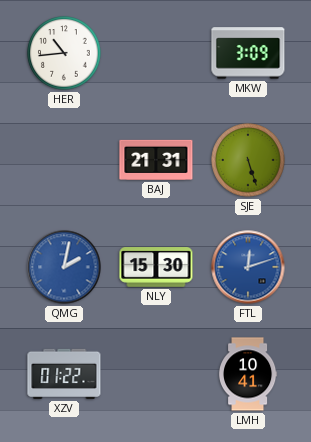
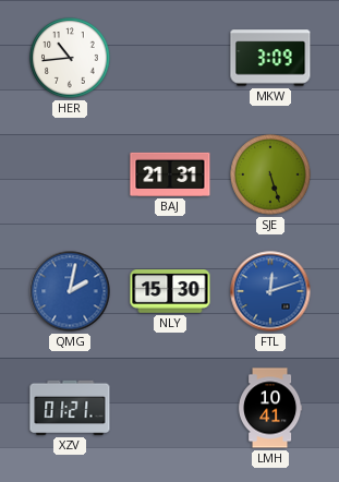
XZV: 01:22 -> 01:21 (70, 408)
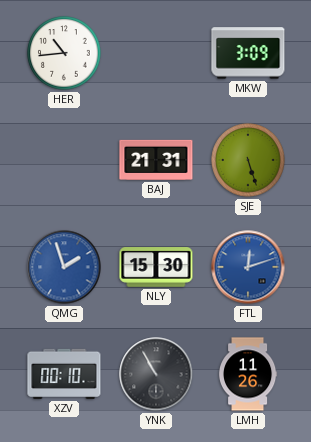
QMG: 2:02 -> 1:57 (64, 267)
XZV: 01:21 -> 00:10 (64, 374)
YNK: none -> 10:55 (156, 374)
LMH: 10:41 -> 11:26 (248, 374)
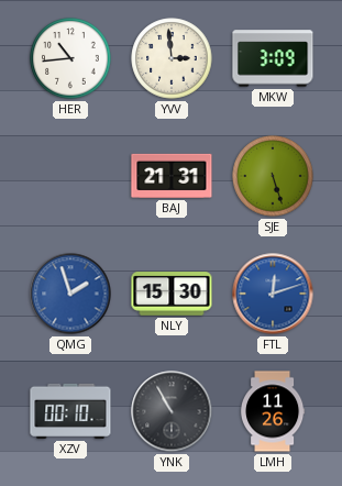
YVV: none -> 2:59 (172, 58)
